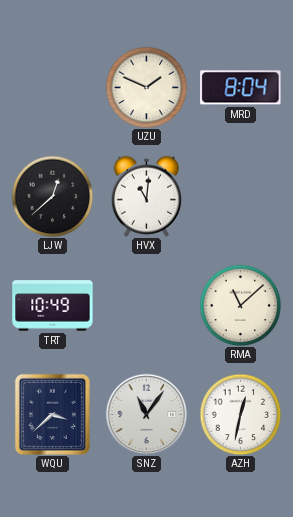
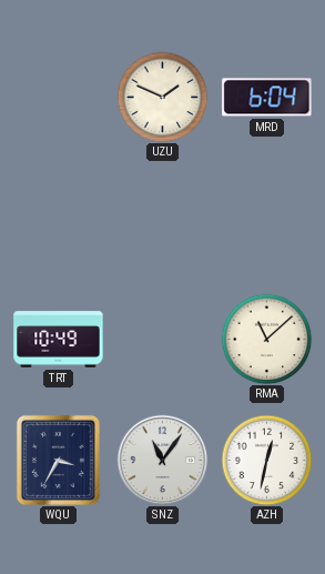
MRD: 8:04 -> 6:04 (267, 98)
LJW: 12:38 -> none (52, 196)
HVX: 11:01 -> none (147, 196)
WQU: 3:38 -> 3:35 (58, 460)
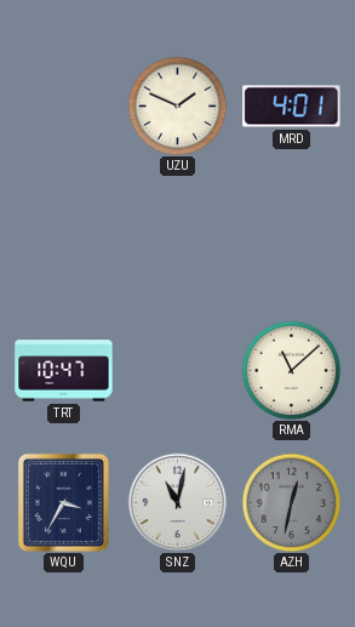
MRD: 6:04 -> 4:01 (292, 107)
TRT: 10:49 -> 10:47 (64, 371)
SNZ: 11:06 -> 11:02 (177, 502)
AZH dial: white -> grey (291, 502)
